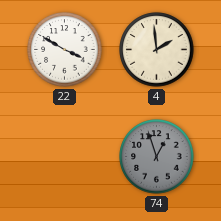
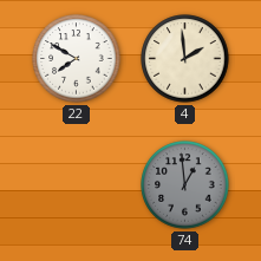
22: 3:50 -> 7:50 (77, 59)
74: 12:57 -> 12:59 (185, 185)
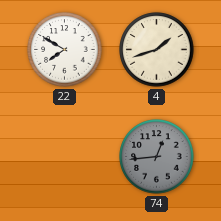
4: 1:59 -> 1:42 (157, 50)
74: 12:59 -> 12:44 (157, 157)
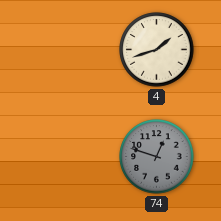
22: 7:50 -> none (65, 50)
74: 12:44 -> 12:48 (157, 157)
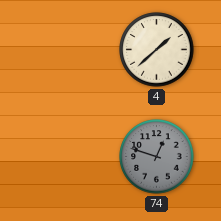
4: 1:42 -> 1:38 (157, 50)
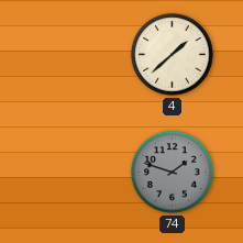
74: 12:48 -> 1:48 (173, 173)
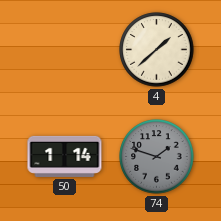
50: none -> 1:14 (65, 156)
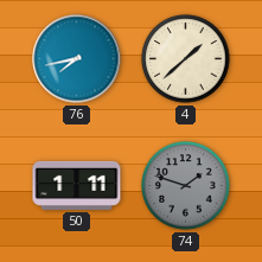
76: none -> 7:43 (77, 59)
50: 1:14 -> 1:11 (77, 185)
